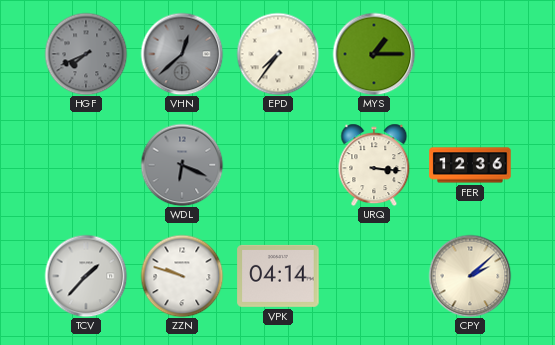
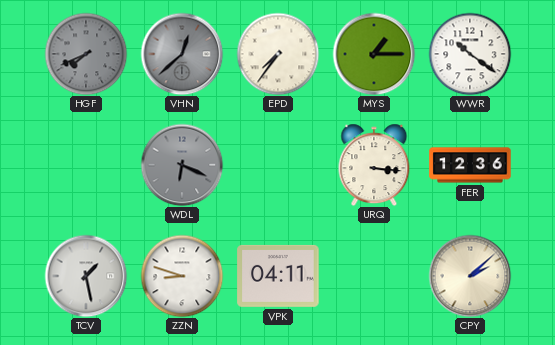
WWR: none -> 10:21 (470, 54)
TCV: 1:37 -> 1:28 (86, 276)
ZZN: 9:48 -> 8:48 (182, 276)
VPK: 04:14 -> 04:11 (278, 276)
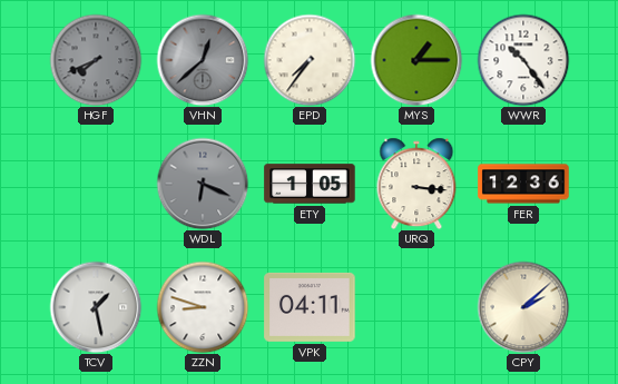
WWR: 10:21 -> 10:24 (523, 60)
ETY: none -> 1:05 (310, 184)
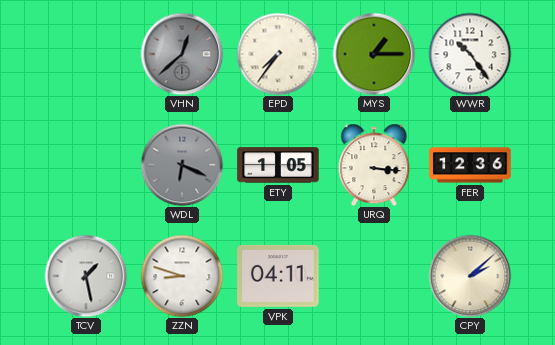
HGF: 7:41 -> none (96, 60)
